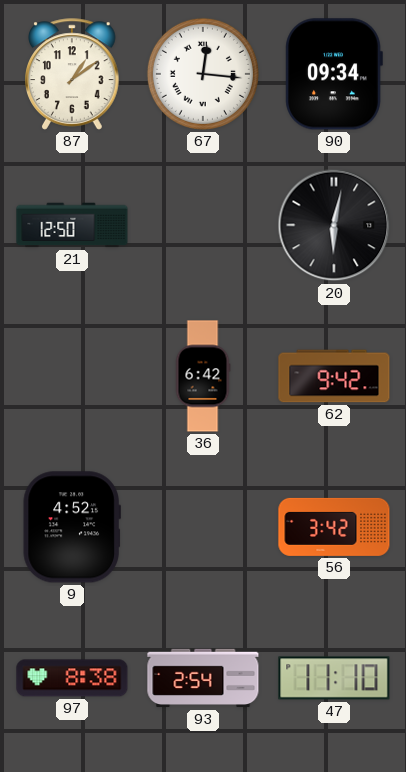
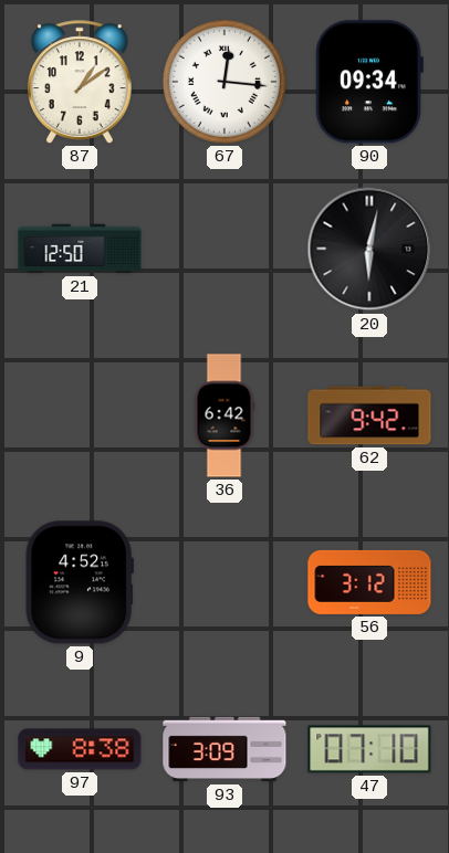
56: 3:42 -> 3:12 (369, 582)
93: 2:54 -> 3:09 (224, 749)
47: 11:10 -> 07:10 (369, 749)
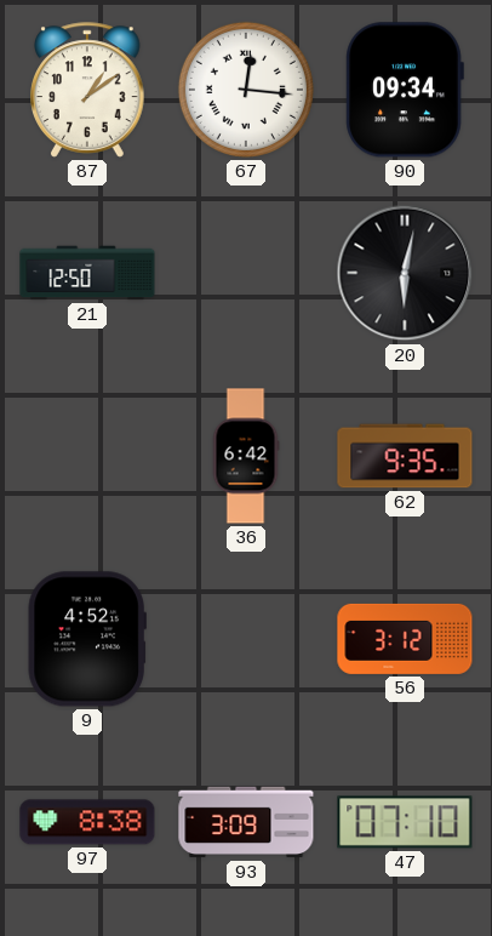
62: 9:42 -> 9:35 (405, 456)
